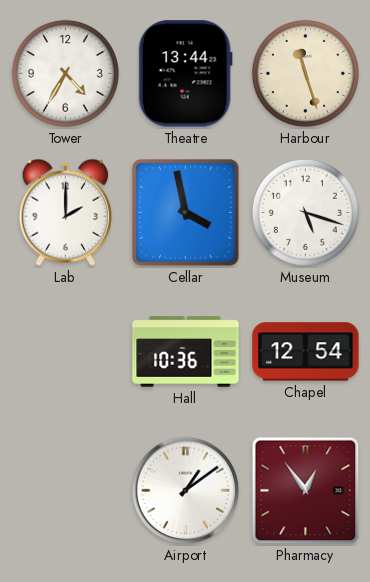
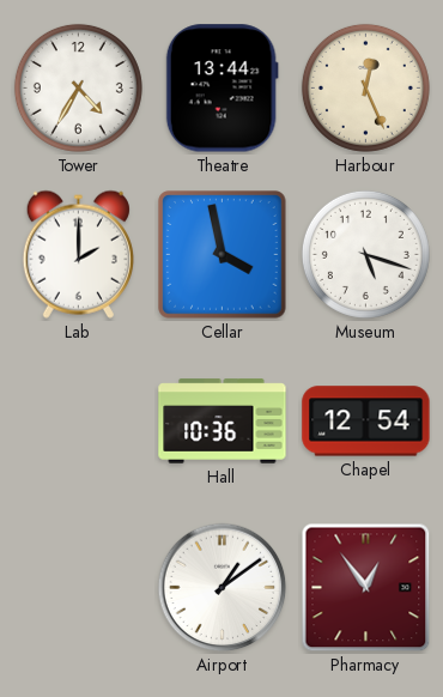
Harbour: 11:27 -> 12:26 (365, 87)
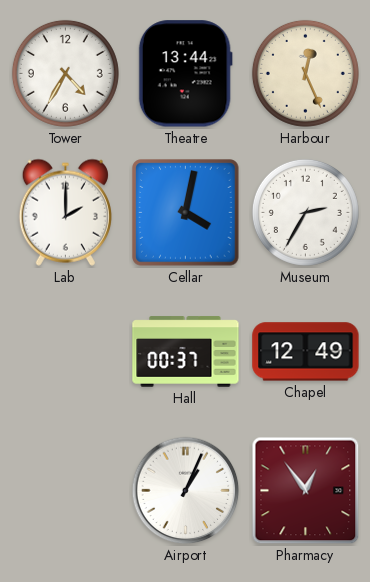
Cellar: 3:58 -> 4:02 (186, 213)
Museum: 5:18 -> 2:35 (305, 212)
Hall: 10:36 -> 00:37 (186, 352)
Chapel: 12:54 -> 12:49 (306, 352)
Airport: 1:09 -> 1:04 (186, 491)
